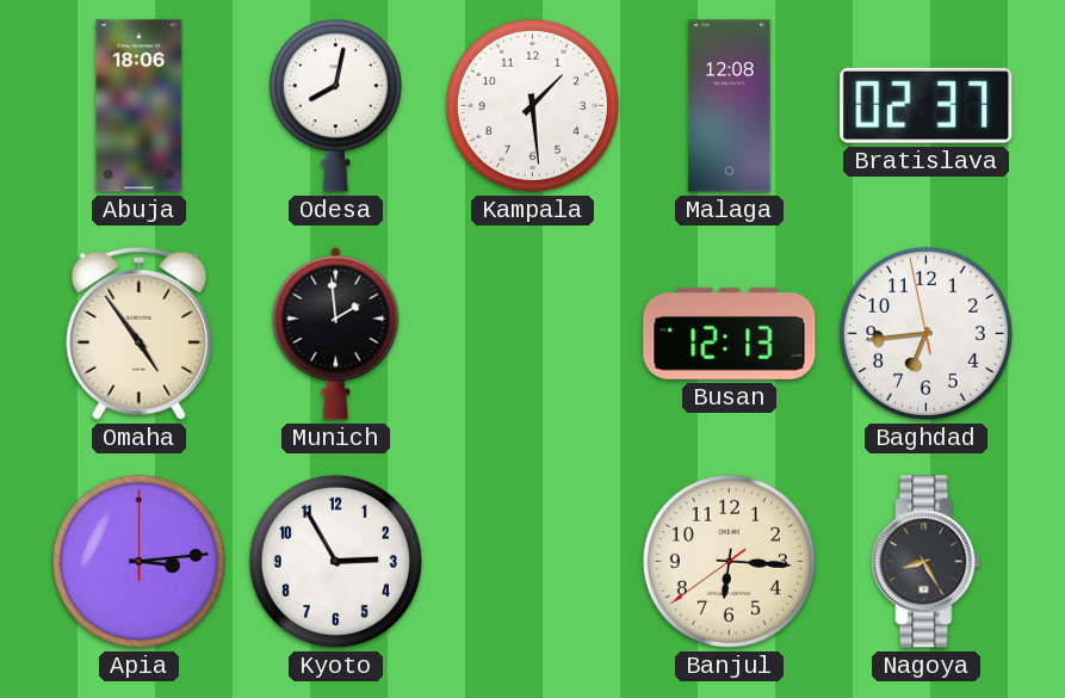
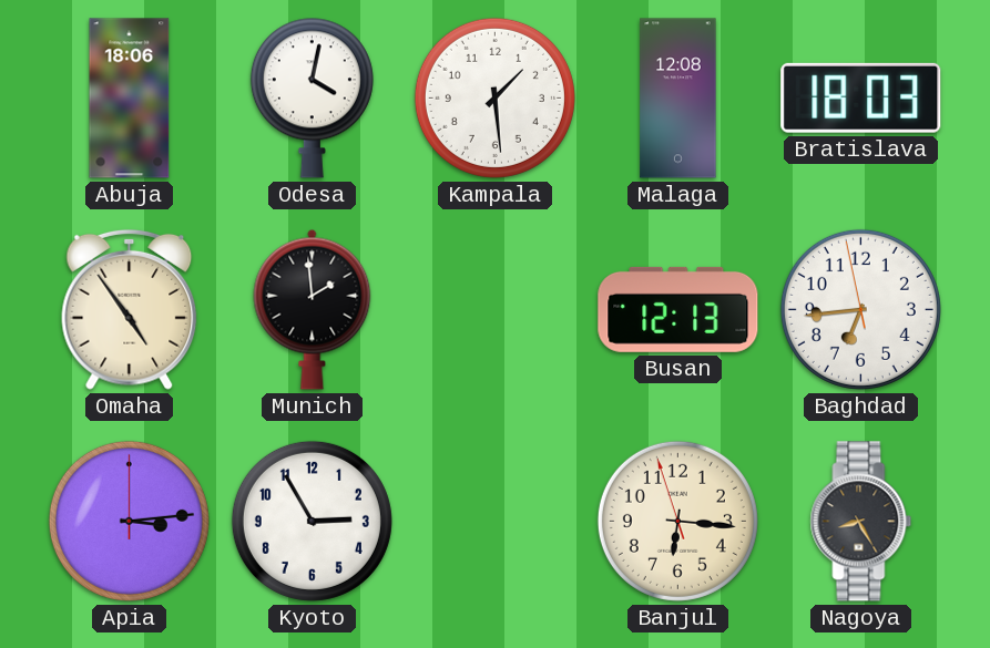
Odesa: 8:02 -> 4:02 (312, 97)
Bratislava: 02:37 -> 18:03 (861, 97)
Banjul: 6:15:39 -> 6:15:57 (677, 521)
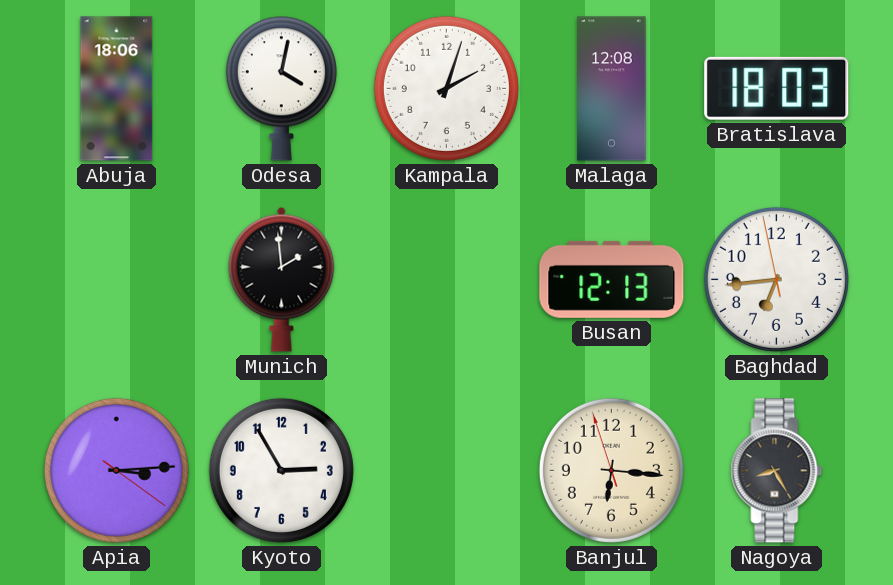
Kampala: 1:29 -> 2:03 (446, 88)
Omaha: 4:54 -> none (130, 309)
Apia: 3:14:00 -> 3:14:21 (116, 470)
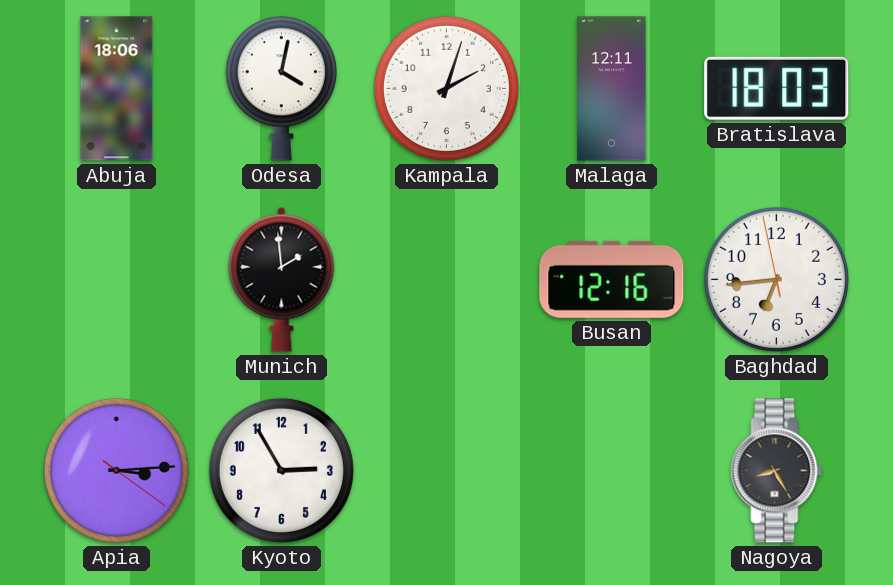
Malaga: 12:08 -> 12:11 (612, 89)
Busan: 12:13 -> 12:16 (612, 279)
Banjul: 6:15 -> none (611, 470)
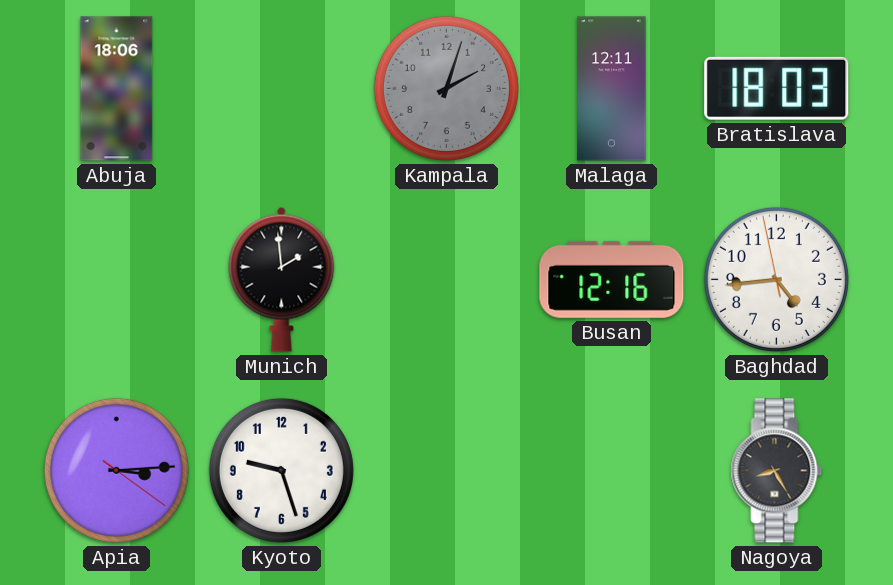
Odesa: 4:02 -> none (281, 88)
Kampala dial: white -> grey (446, 88)
Baghdad: 6:43 -> 4:43 (776, 279)
Kyoto: 2:55 -> 9:27 (281, 470)
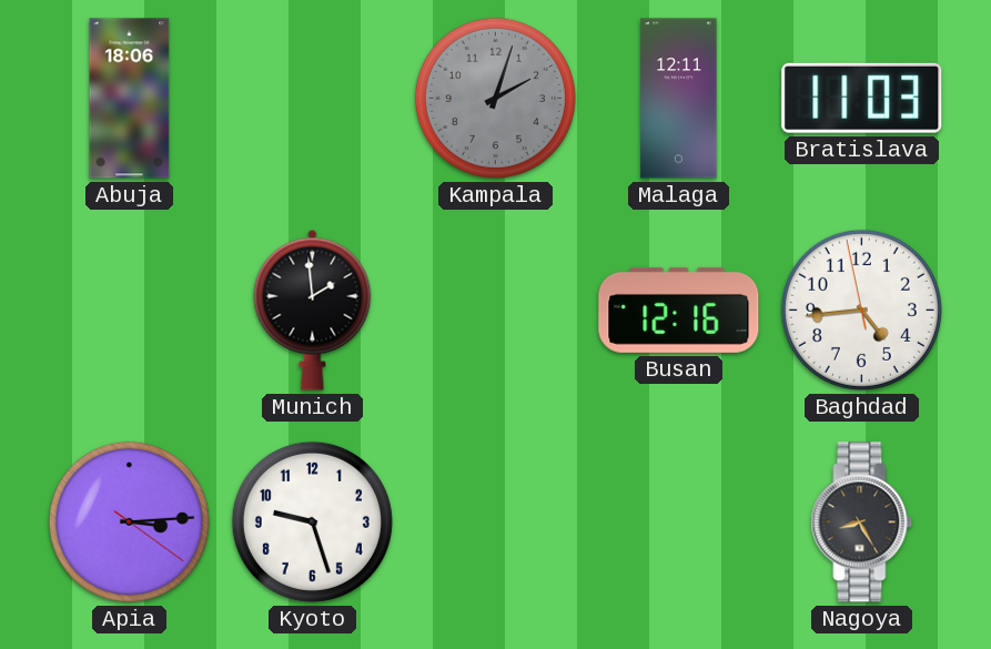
Bratislava: 18:03 -> 11:03 (862, 98)
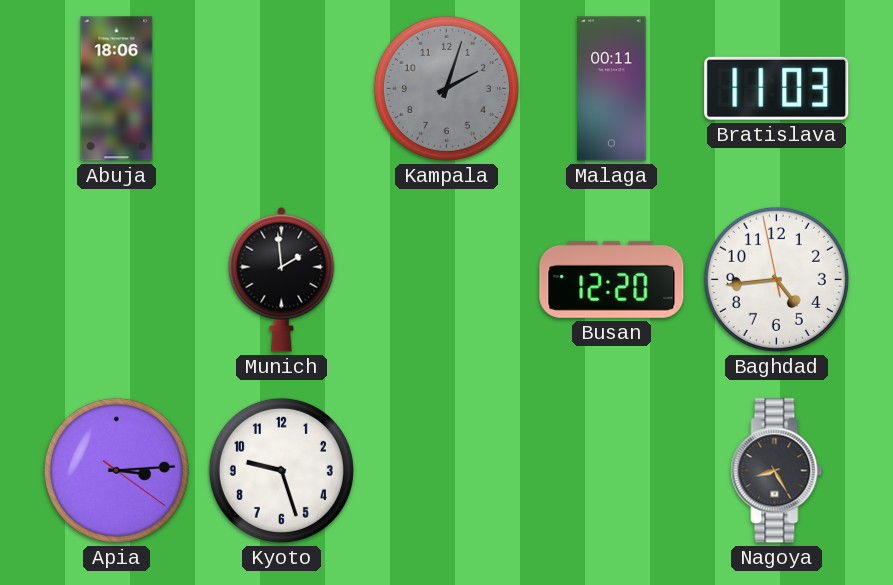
Malaga: 12:11 -> 00:11 (612, 89)
Busan: 12:16 -> 12:20 (612, 279)
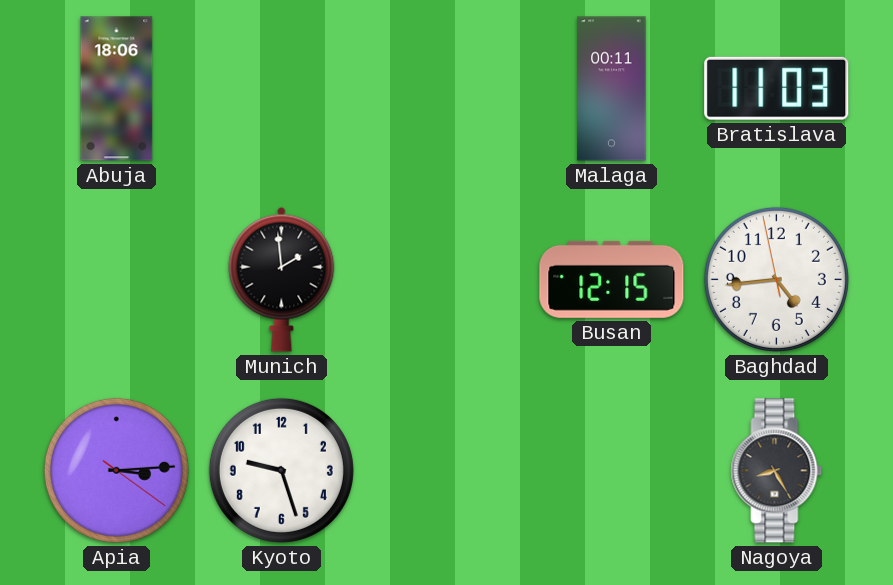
Kampala: 2:03 -> none (446, 88)
Busan: 12:20 -> 12:15 (612, 279)
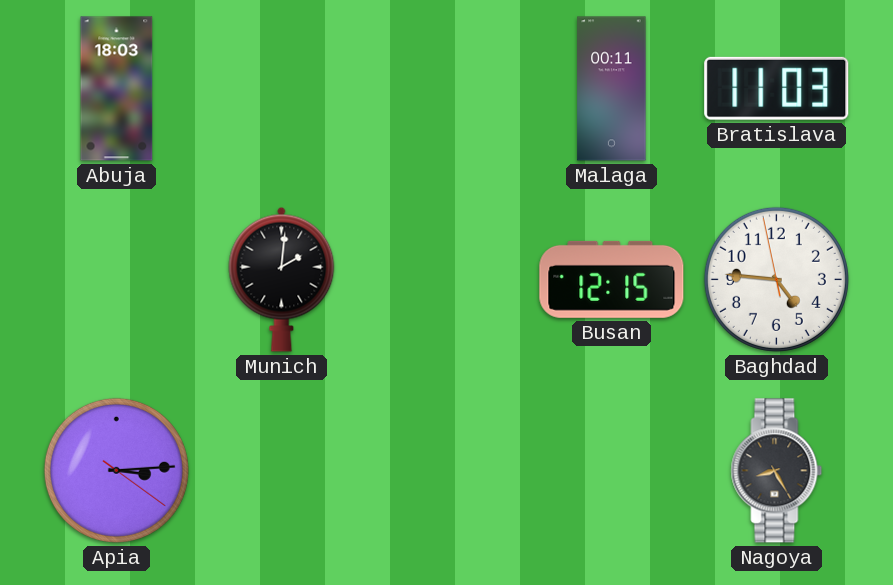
Abuja: 18:06 -> 18:03 (117, 89)
Munich: 1:59 -> 2:01 (282, 279)
Baghdad: 4:43 -> 4:45 (776, 279)
Kyoto: 9:27 -> none (281, 470)
